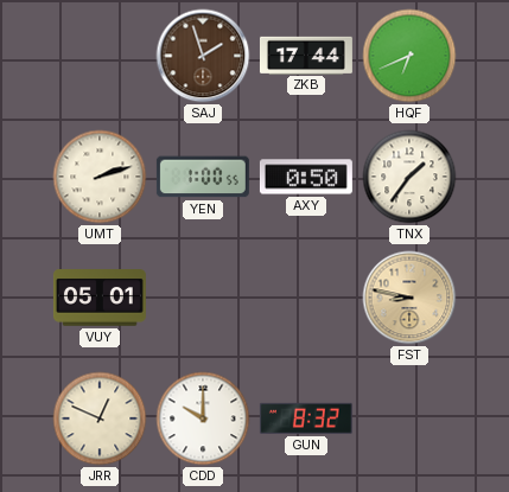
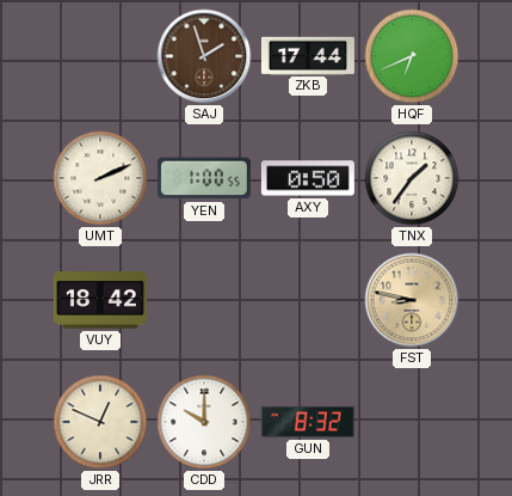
UMT: 2:12 -> 2:11 (100, 178)
VUY: 05:01 -> 18:42 (100, 300)
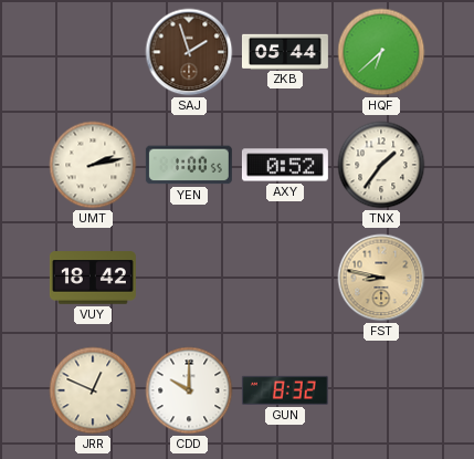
ZKB: 17:44 -> 05:44 (285, 51)
HQF: 6:41 -> 6:38 (381, 52)
UMT: 2:11 -> 2:13 (93, 165)
AXY: 0:50 -> 0:52 (285, 165)
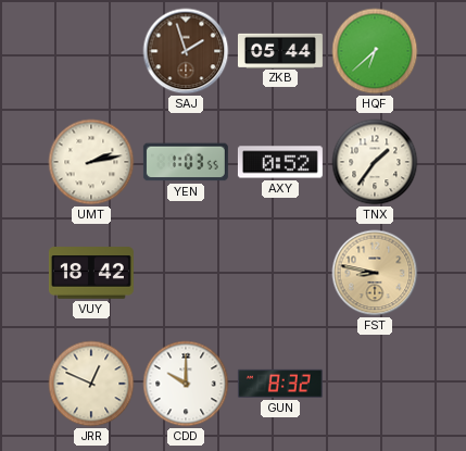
YEN: 1:00 -> 1:03 (186, 162)
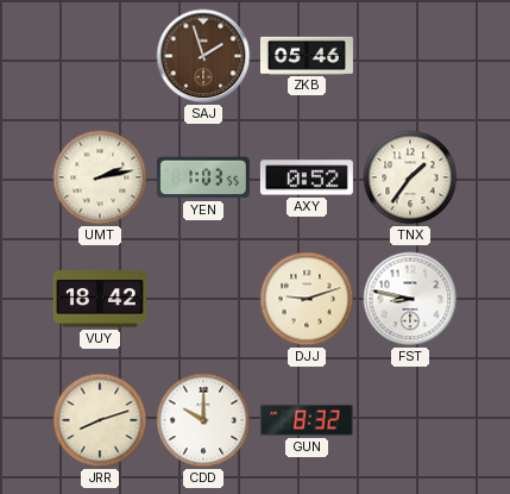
ZKB: 05:44 -> 05:46 (307, 55)
HQF: 6:38 -> none (375, 51)
DJJ: none -> 9:12 (307, 299)
FST dial: champagne -> white (410, 299)
JRR: 12:49 -> 8:12 (100, 420)
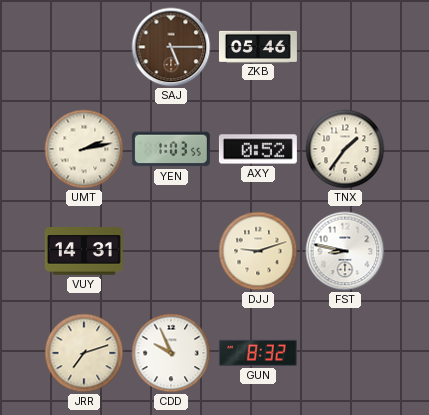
SAJ: 1:57 -> 5:15 (171, 47)
VUY: 18:42 -> 14:31 (84, 251)
JRR: 8:12 -> 7:12 (84, 353)
CDD: 10:00 -> 9:56 (171, 353)
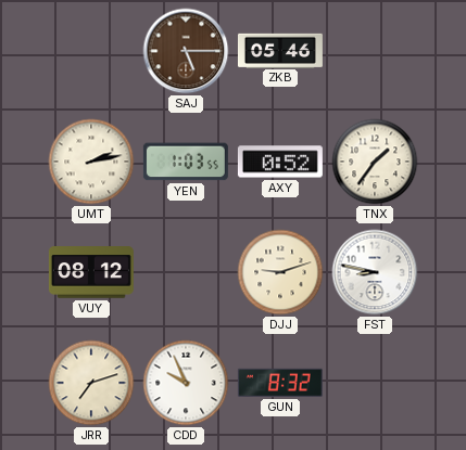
VUY: 14:31 -> 08:12 (91, 272)
